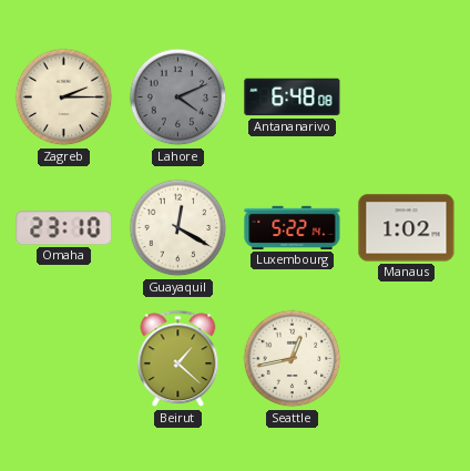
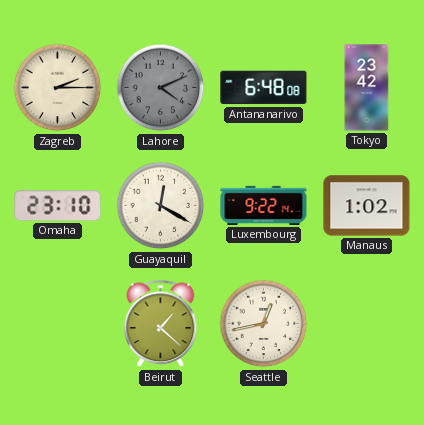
Tokyo: none -> 23:42 (367, 88)
Luxembourg: 5:22 -> 9:22 (264, 205)
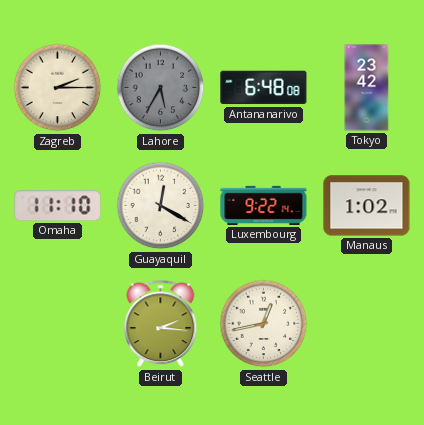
Lahore: 4:11 -> 5:35 (161, 88)
Omaha: 23:10 -> 11:10 (58, 206)
Beirut: 1:22 -> 2:16 (161, 324)
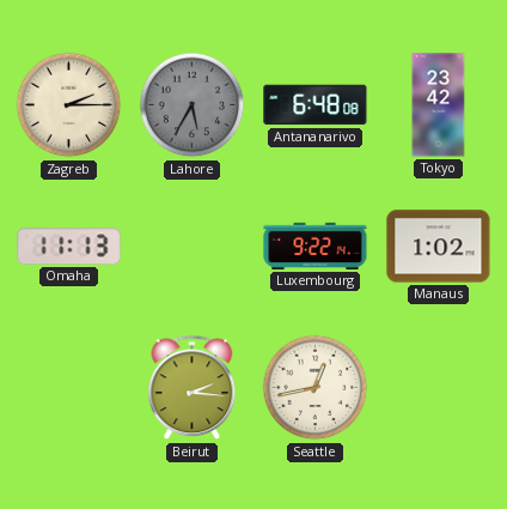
Omaha: 11:10 -> 11:13 (69, 247)
Guayaquil: 12:20 -> none (161, 206)
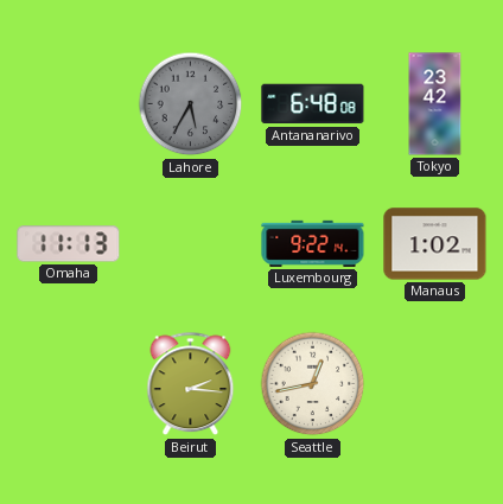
Zagreb: 2:15 -> none (69, 105)
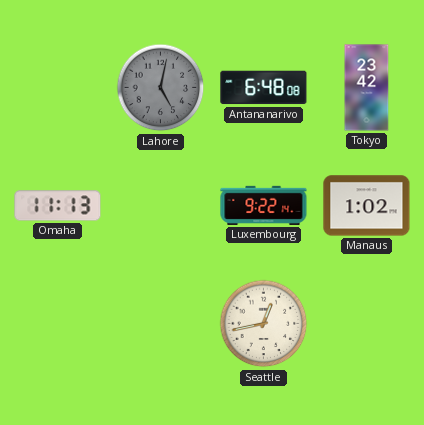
Lahore: 5:35 -> 5:02 (161, 88)
Beirut: 2:16 -> none (191, 384)
